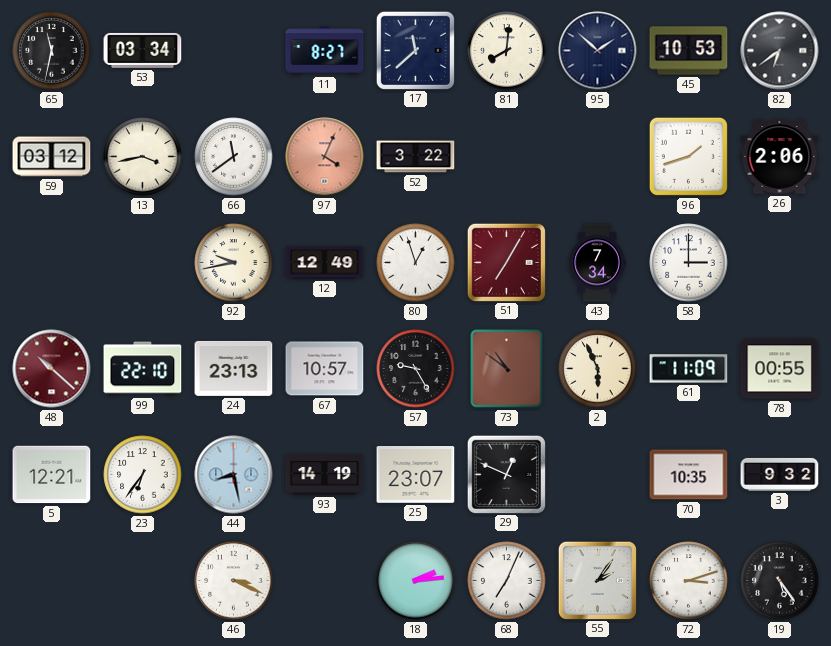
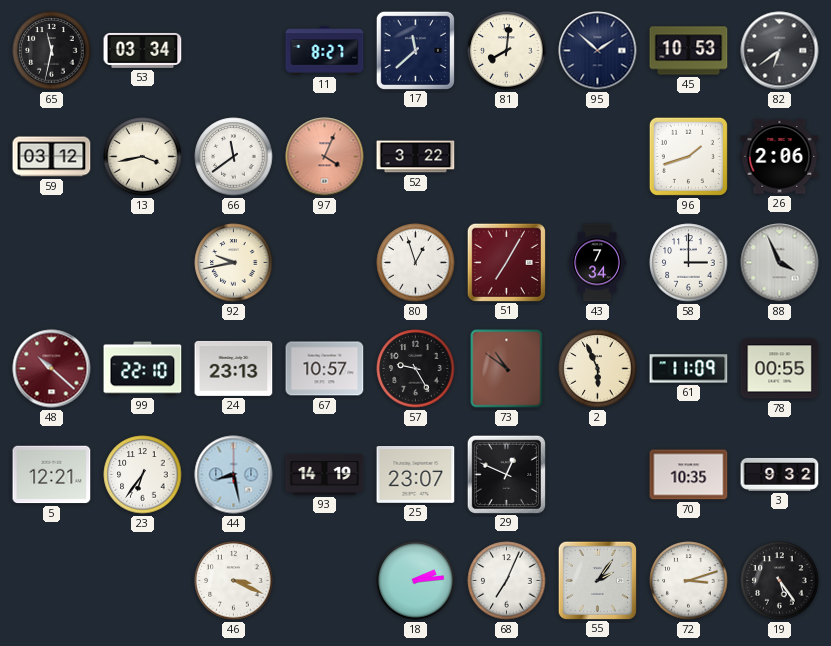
12: 12:49 -> none (325, 263)
88: none -> 3:56 (780, 263)
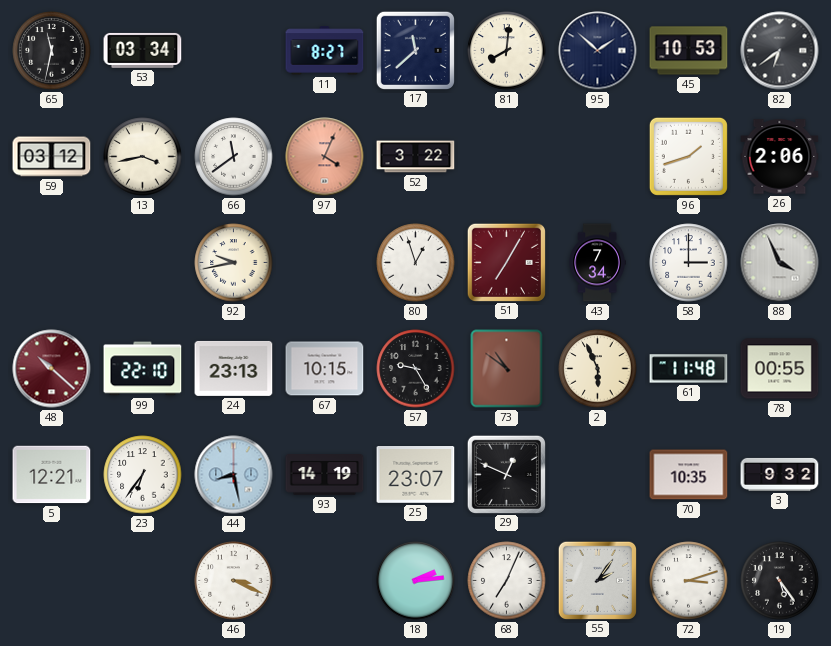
67: 10:57 -> 10:15 (325, 369)
61: 11:09 -> 11:48 (689, 369)
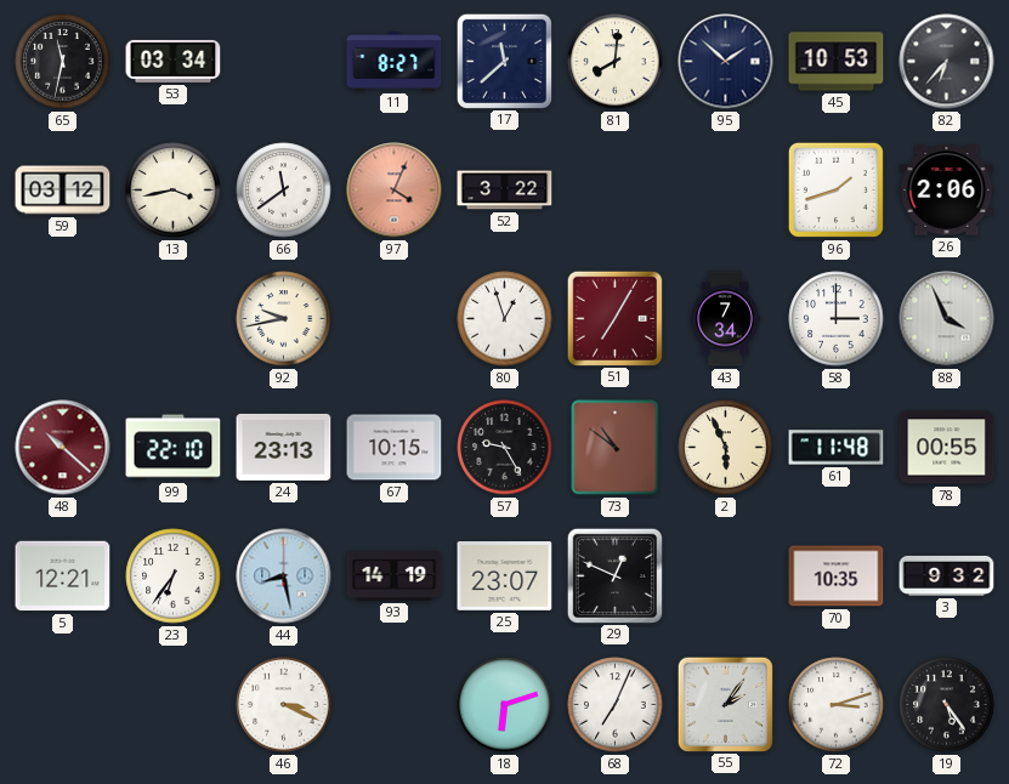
82: 6:39 -> 6:37 (947, 62)
18: 2:14 -> 6:12 (505, 705)
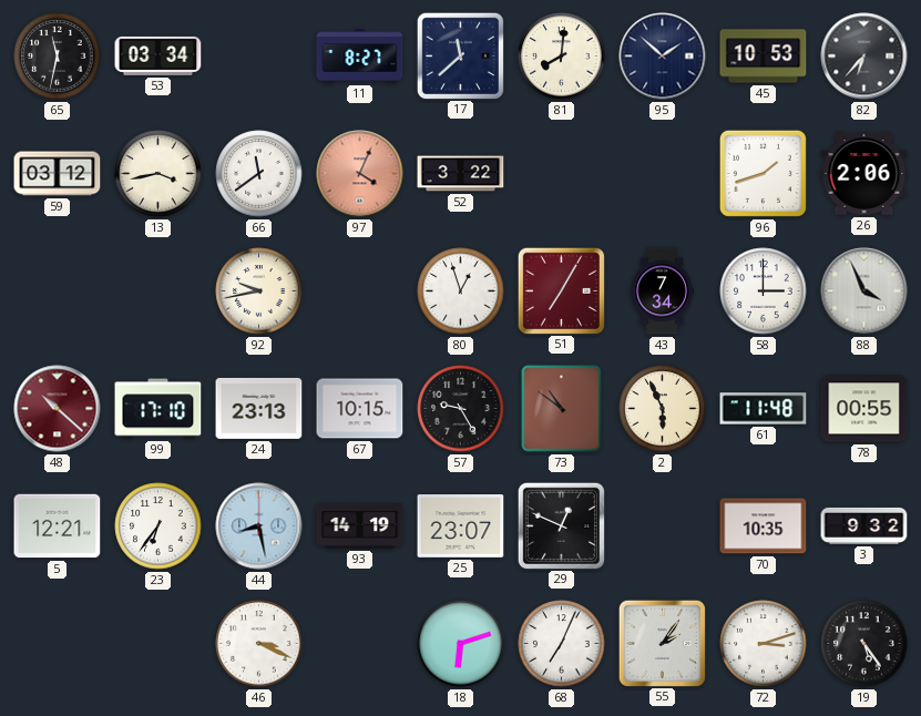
99: 22:10 -> 17:10 (158, 409)
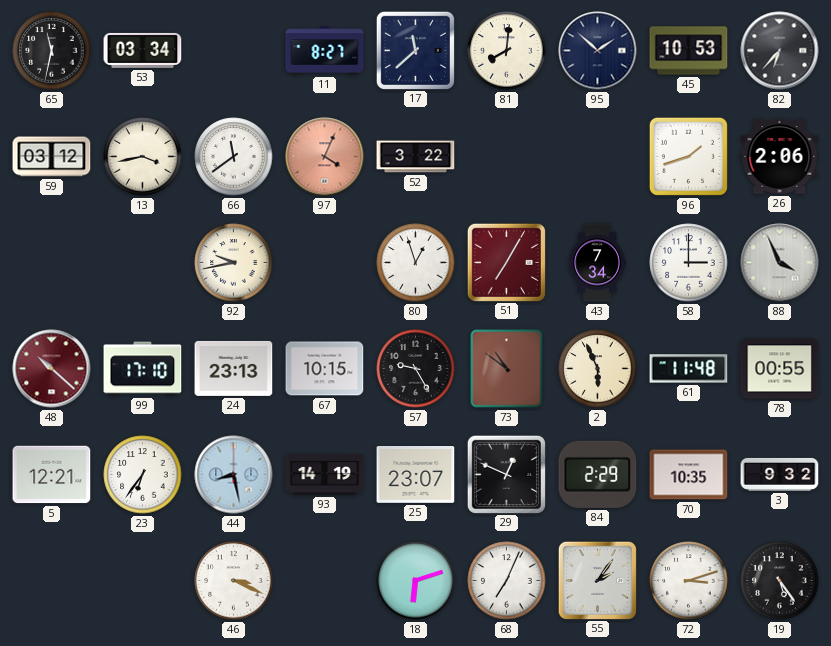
84: none -> 2:29 (598, 474)
